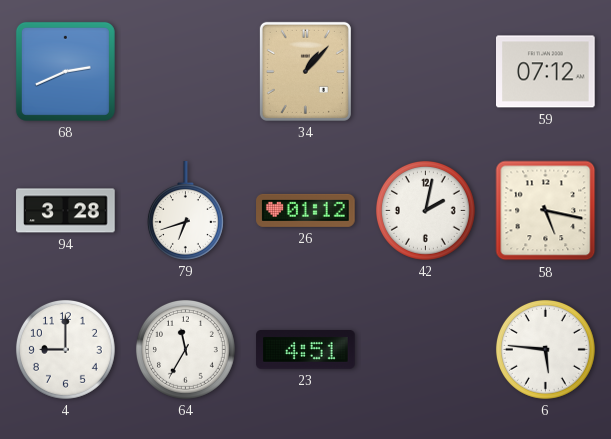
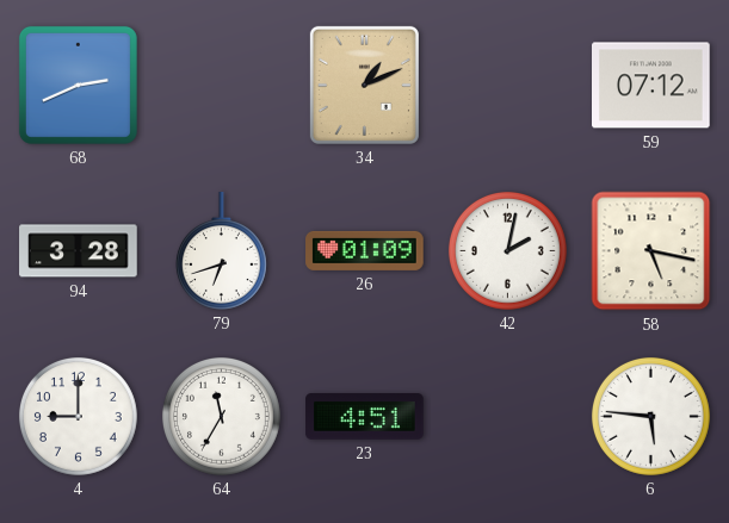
34: 1:07 -> 1:11 (364, 85)
26: 01:12 -> 01:09 (365, 250)
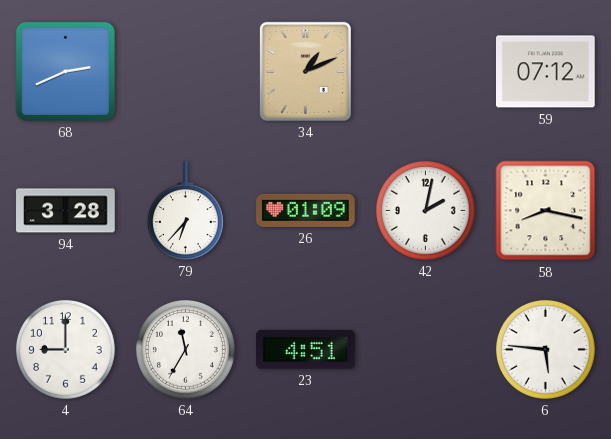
79: 6:42 -> 6:37 (185, 211)
58: 5:17 -> 8:17 (546, 211)
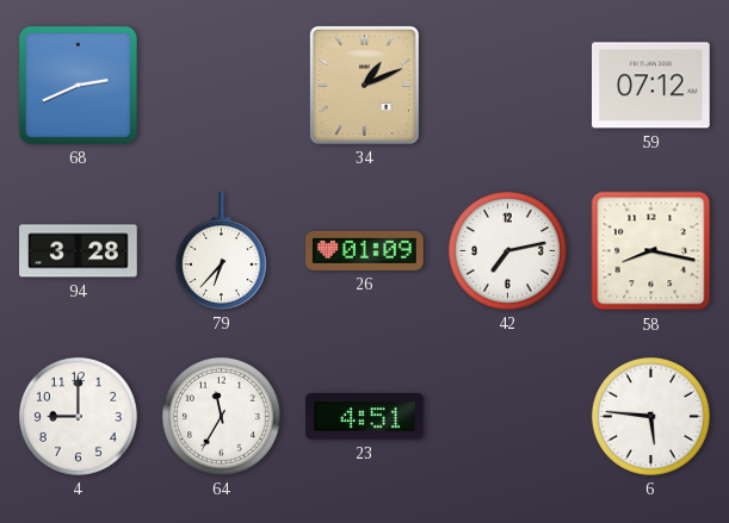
42: 2:02 -> 7:13 (507, 250)
